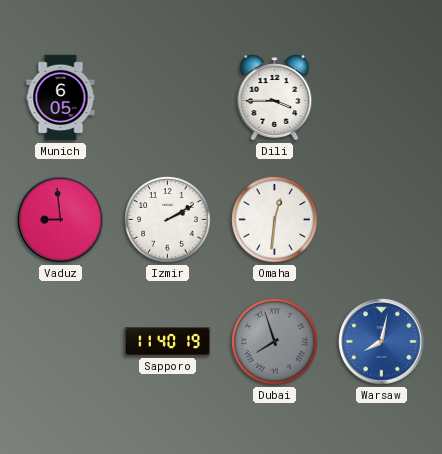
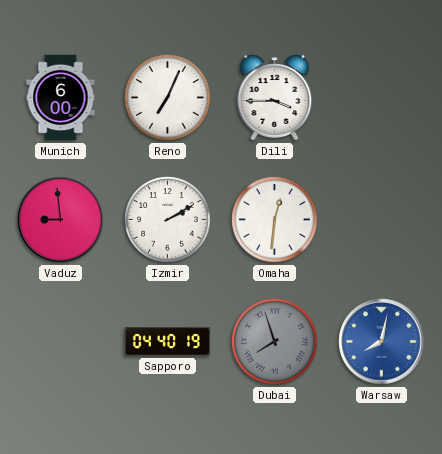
Munich: 6:05 -> 6:00 (61, 98)
Reno: none -> 7:04 (168, 98)
Sapporo: 11:40 -> 04:40 (168, 342)
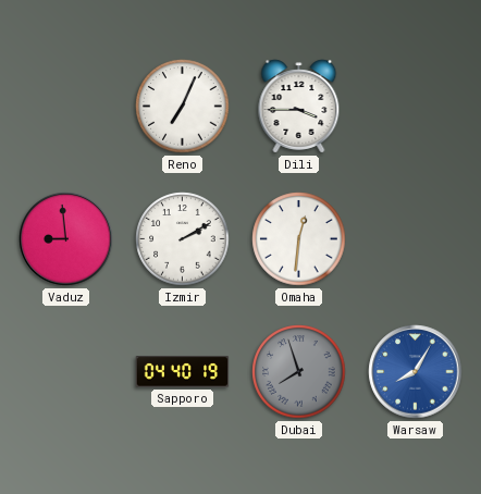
Munich: 6:00 -> none (61, 98)
Warsaw: 8:02 -> 8:05 (416, 372)
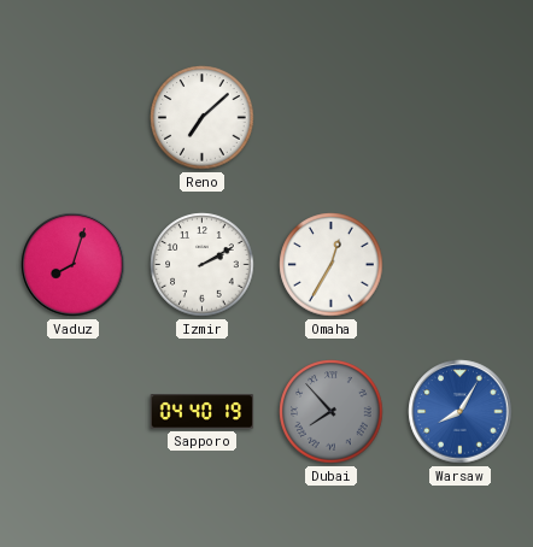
Reno: 7:04 -> 7:08 (203, 118)
Dili: 3:45 -> none (299, 107)
Vaduz: 8:59 -> 8:03 (74, 265)
Omaha: 12:31 -> 12:35 (332, 265)
Dubai: 7:57 -> 7:53 (332, 412)
